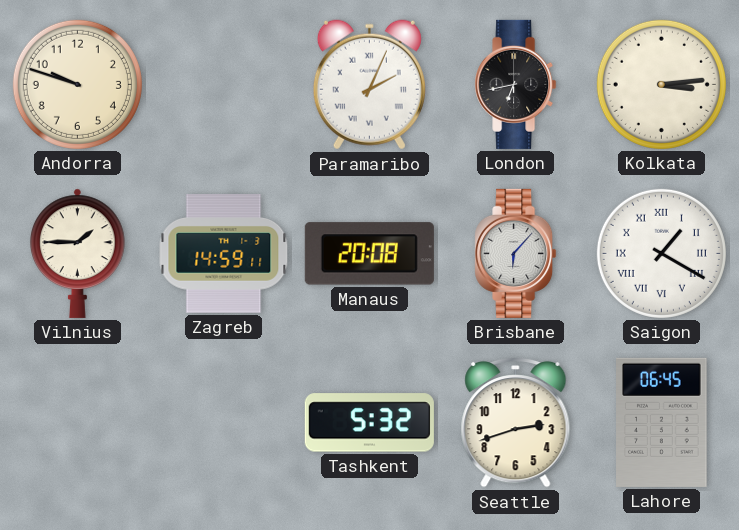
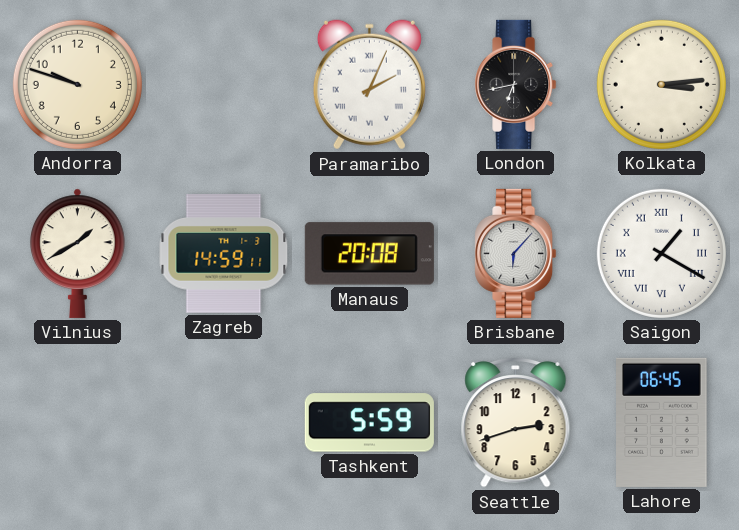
Vilnius: 1:45 -> 1:40 (78, 253)
Tashkent: 5:32 -> 5:59 (369, 423)
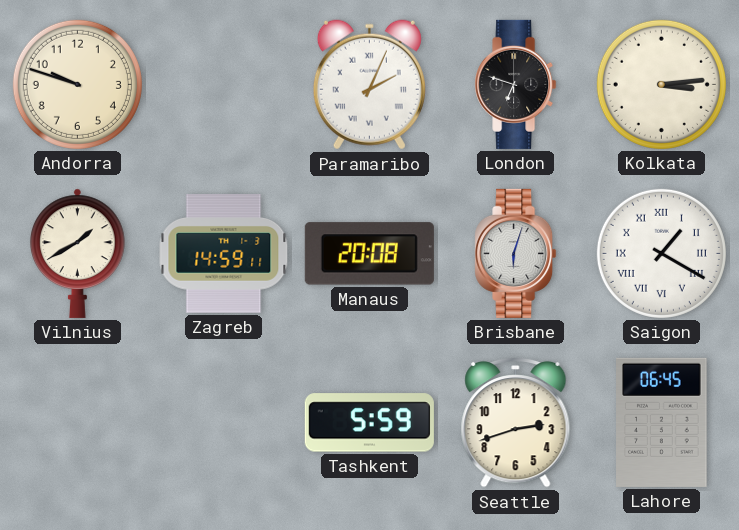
London: 6:43 -> 6:48 (516, 84)
Brisbane: 6:07 -> 6:03 (516, 253)
